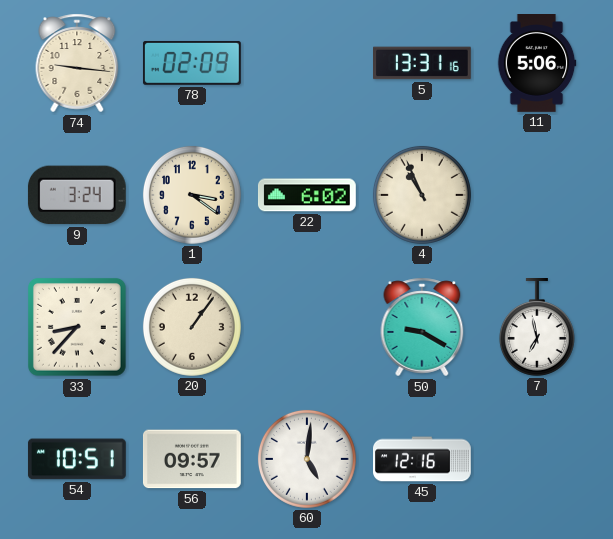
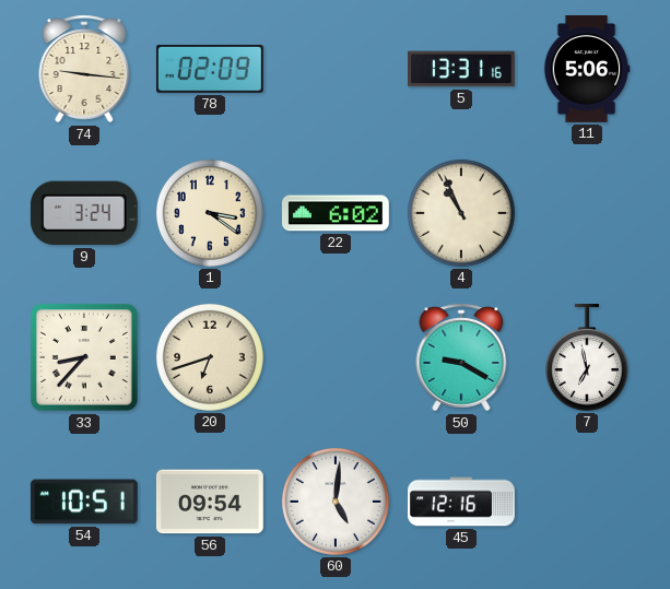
20: 1:06 -> 6:42 (210, 357)
56: 09:57 -> 09:54 (210, 502)
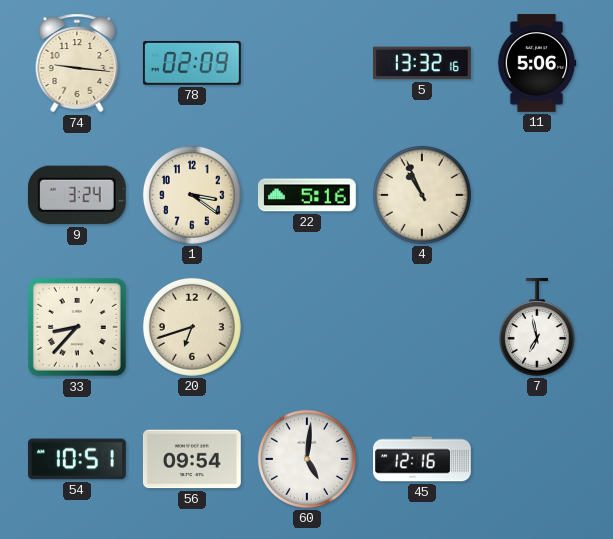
5: 13:31 -> 13:32 (423, 63)
22: 6:02 -> 5:16 (307, 195)
50: 9:20 -> none (461, 357)
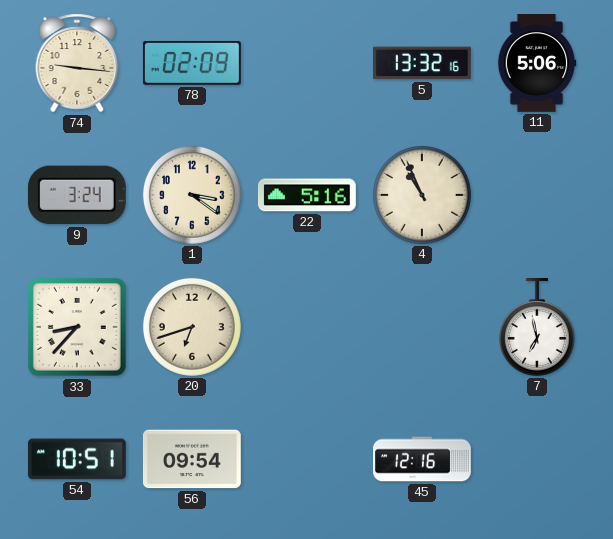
60: 5:01 -> none (307, 459)
